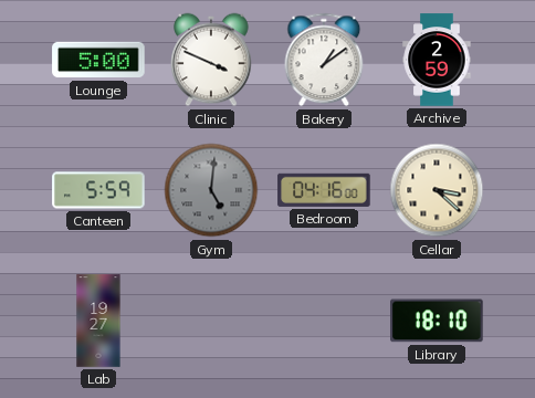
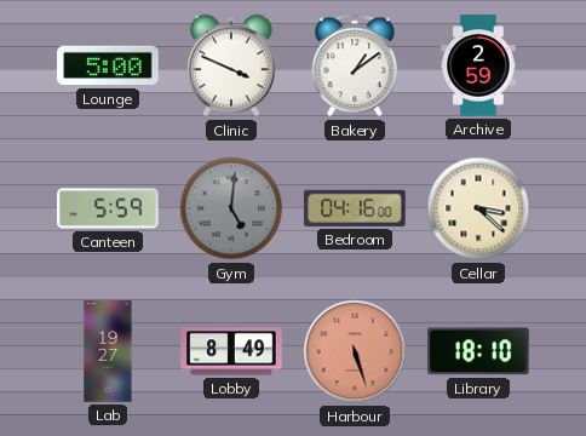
Lobby: none -> 8:49 (231, 351)
Harbour: none -> 5:27 (355, 351)
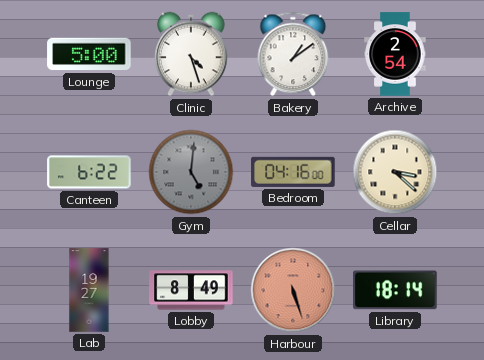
Clinic: 3:49 -> 4:27 (191, 54)
Archive: 2:59 -> 2:54 (395, 54)
Canteen: 5:59 -> 6:22 (89, 172)
Library: 18:10 -> 18:14 (395, 290)
